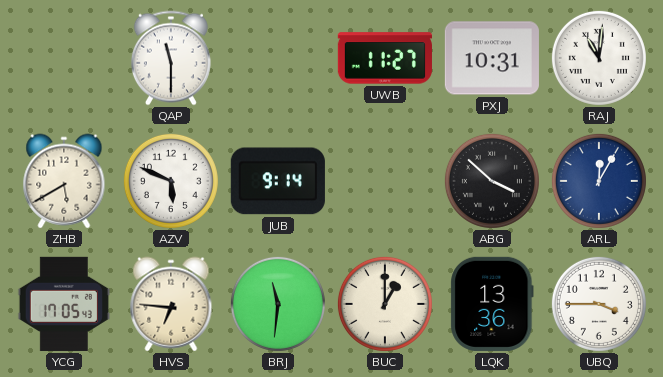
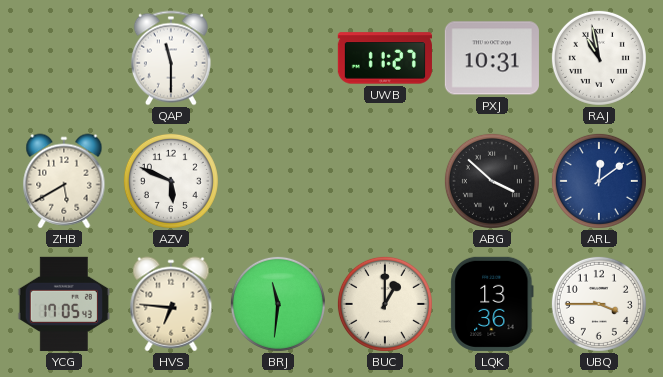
RAJ: 11:01 -> 10:58 (599, 58)
JUB: 9:14 -> none (278, 181)
ARL: 12:05 -> 12:09 (599, 181)
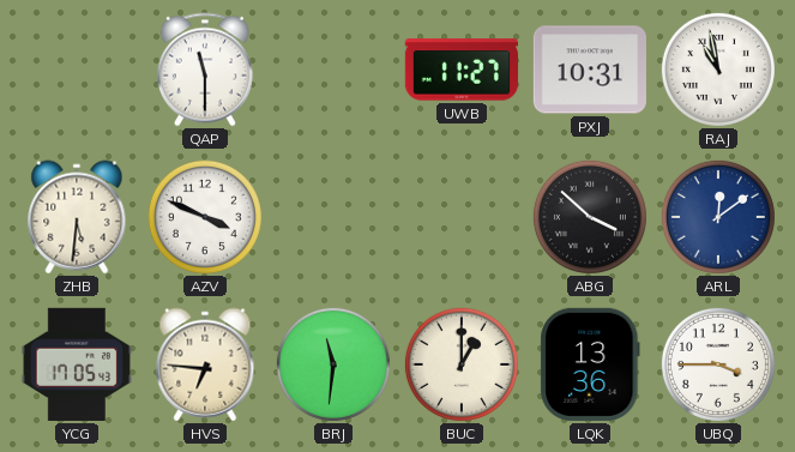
ZHB: 5:40 -> 5:31 (77, 217)
AZV: 5:49 -> 3:49 (205, 217)
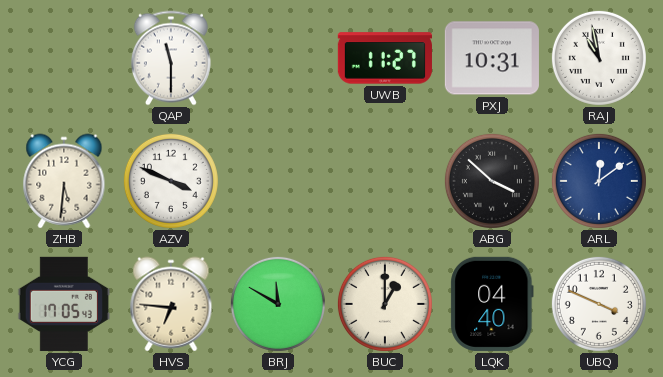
BRJ: 11:31 -> 11:50 (278, 304)
LQK: 13:36 -> 04:40 (492, 304)
UBQ: 3:45 -> 3:49 (599, 304)
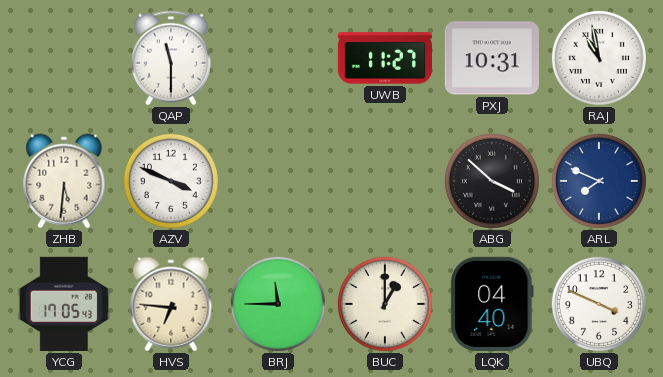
ARL: 12:09 -> 7:49 (599, 181)
BRJ: 11:50 -> 11:45 (278, 304)
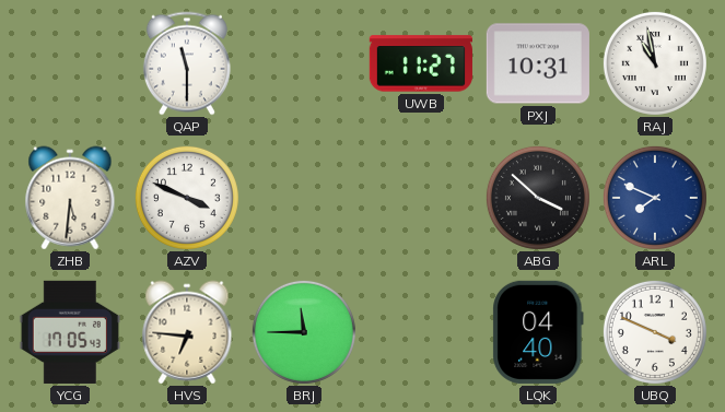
BUC: 1:00 -> none (385, 304)
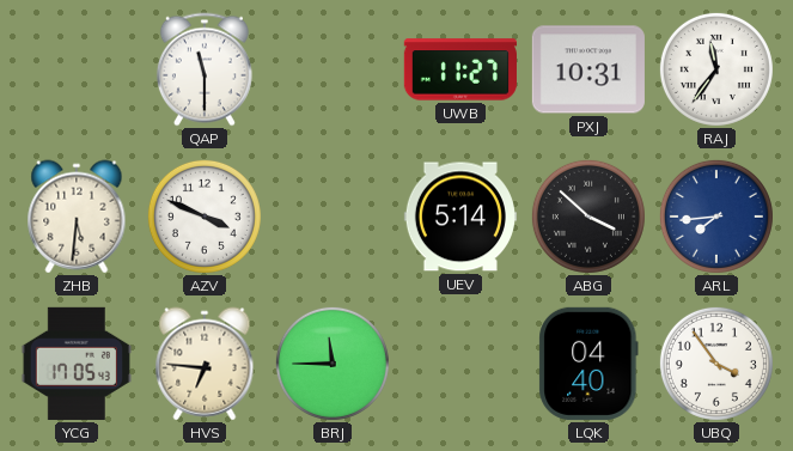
RAJ: 10:58 -> 11:36 (716, 69)
UEV: none -> 5:14 (460, 217)
ARL: 7:49 -> 7:44 (716, 217)
UBQ: 3:49 -> 3:54 (716, 364)
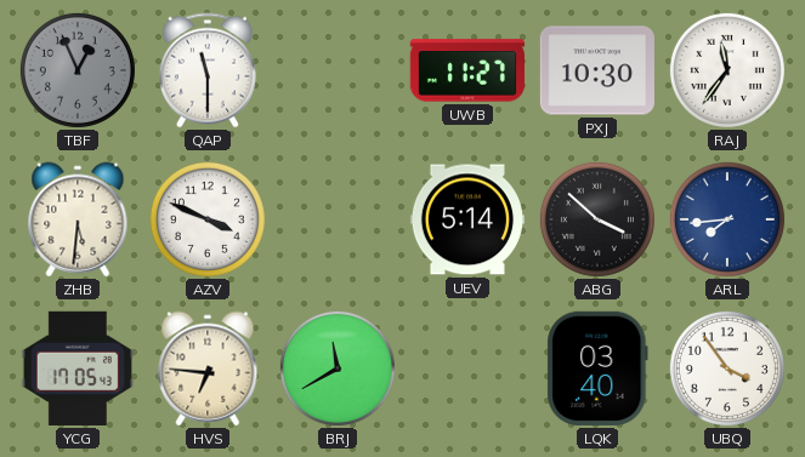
TBF: none -> 12:56 (78, 70)
PXJ: 10:31 -> 10:30 (597, 70)
BRJ: 11:45 -> 11:40 (338, 369)
LQK: 04:40 -> 03:40 (597, 369)
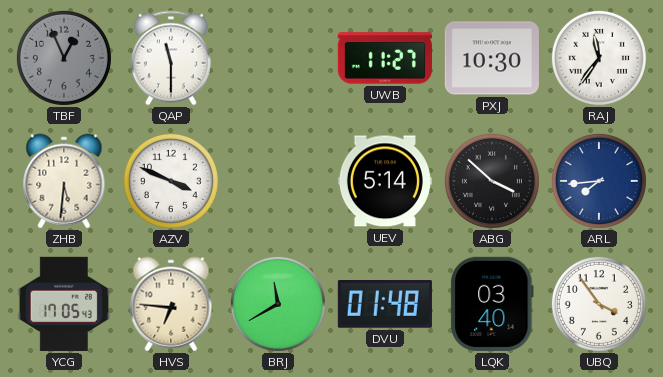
DVU: none -> 01:48 (385, 305)
